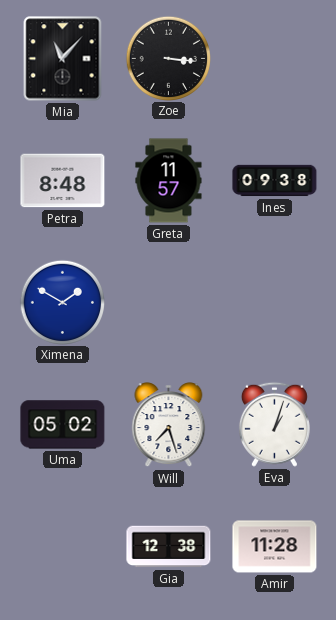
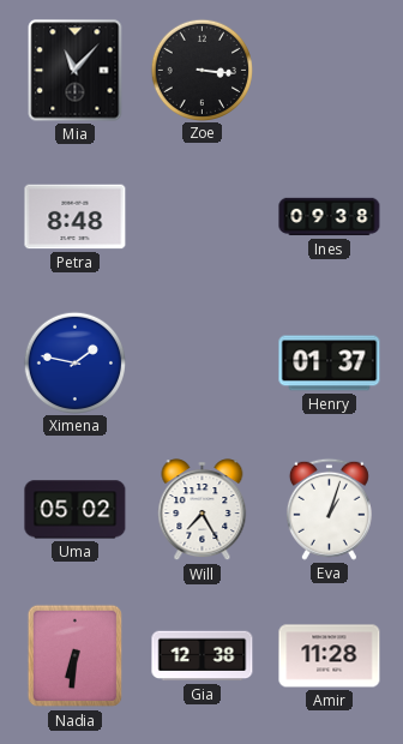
Greta: 11:57 -> none (169, 181)
Ximena: 1:50 -> 1:47 (74, 362)
Henry: none -> 01:37 (330, 364)
Will: 7:27 -> 7:25 (203, 510)
Nadia: none -> 6:31 (76, 656)
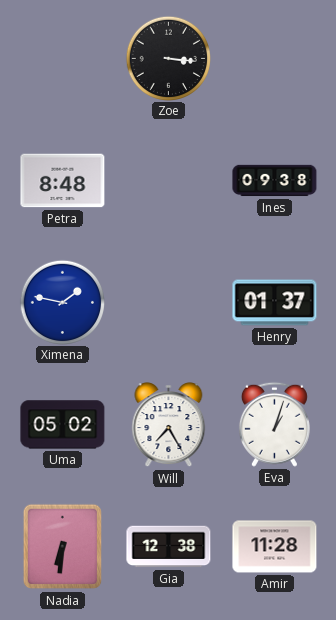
Mia: 11:07 -> none (76, 71)
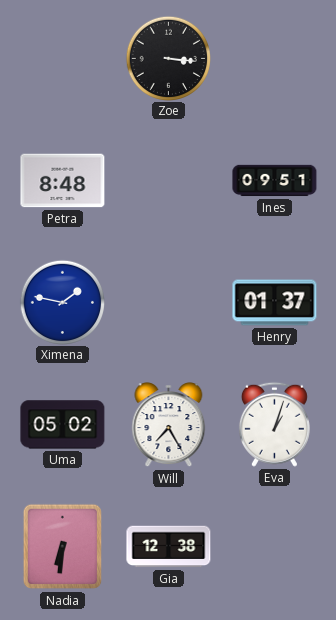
Ines: 09:38 -> 09:51 (275, 181)
Amir: 11:28 -> none (275, 547)
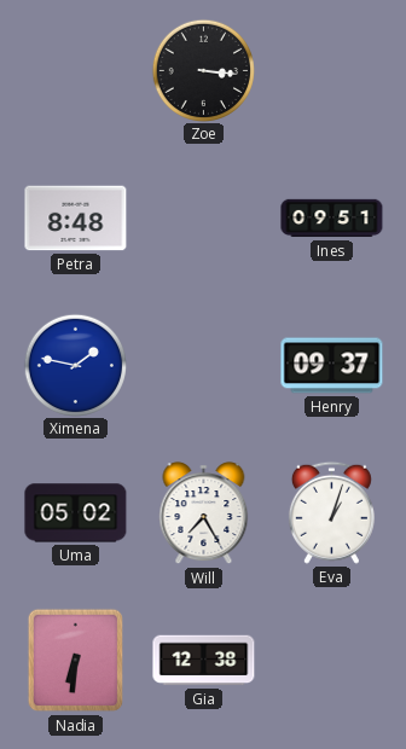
Henry: 01:37 -> 09:37 (332, 366)
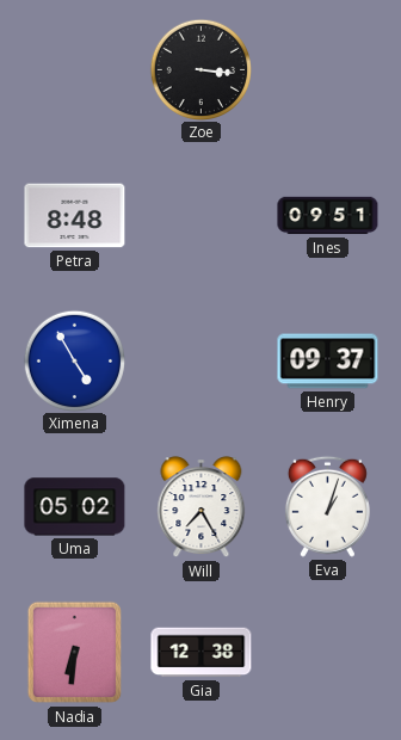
Ximena: 1:47 -> 4:55 (74, 360)
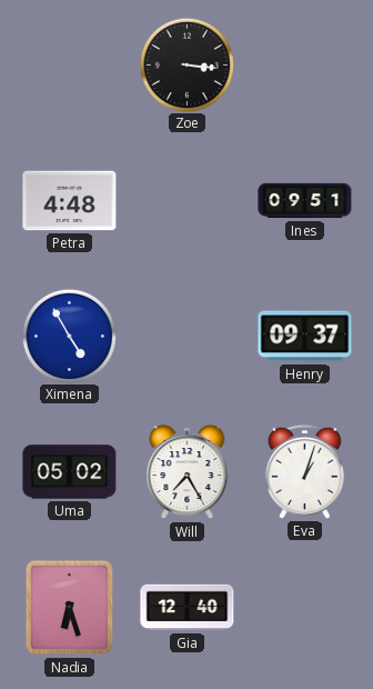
Petra: 8:48 -> 4:48 (70, 201)
Nadia: 6:31 -> 6:27 (70, 608)
Gia: 12:38 -> 12:40 (188, 608)
